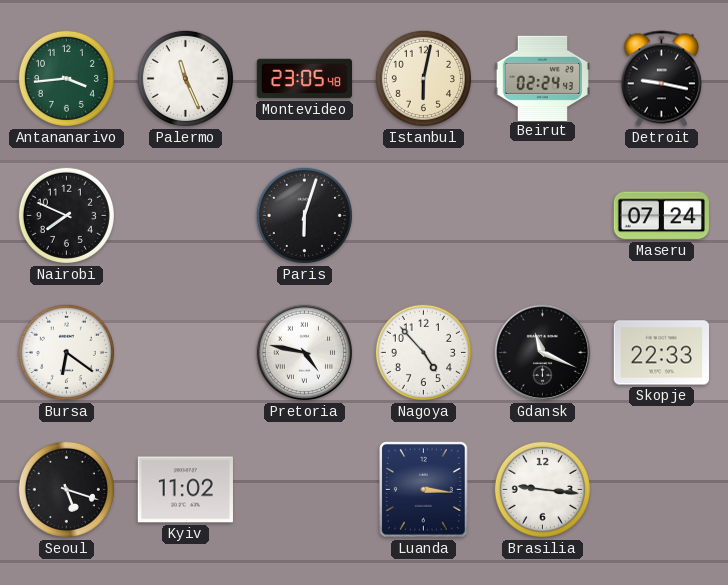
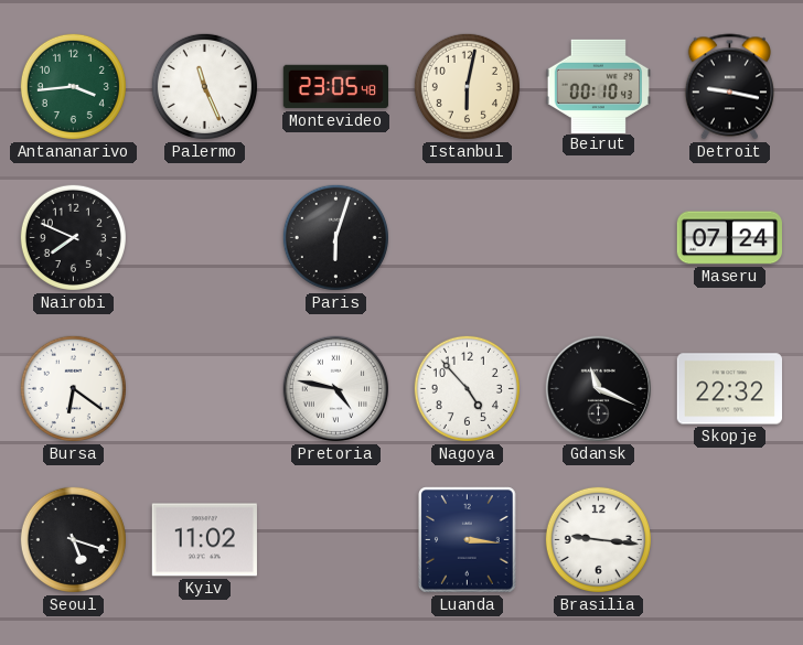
Beirut: 02:24 -> 00:10 (598, 86)
Skopje: 22:33 -> 22:32 (729, 389)
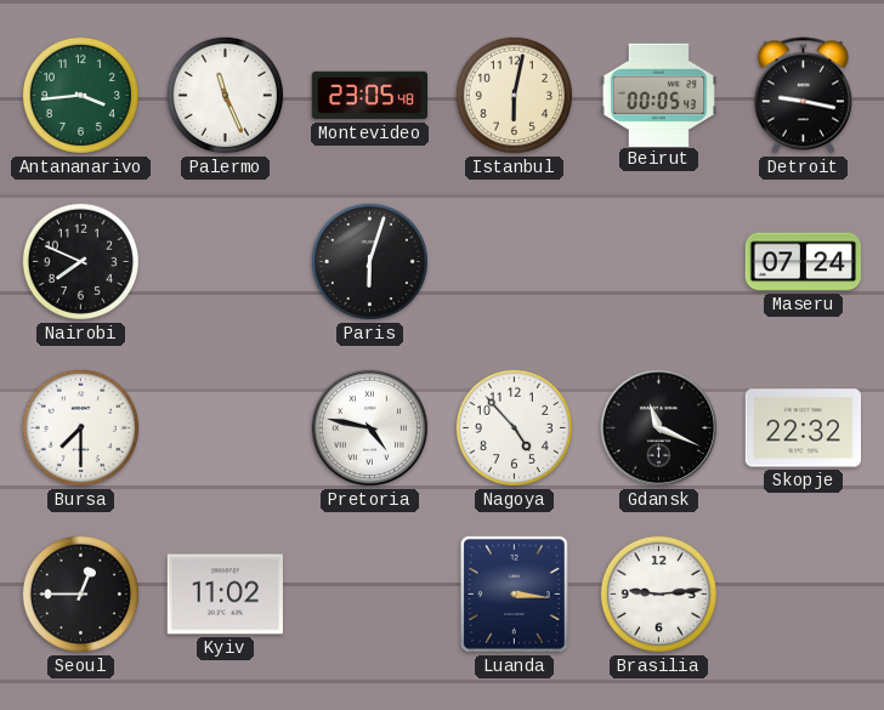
Beirut: 00:10 -> 00:05 (658, 95)
Bursa: 6:21 -> 7:30 (80, 427)
Seoul: 5:18 -> 12:45 (80, 593)
Brasilia: 9:16 -> 9:14 (658, 593)
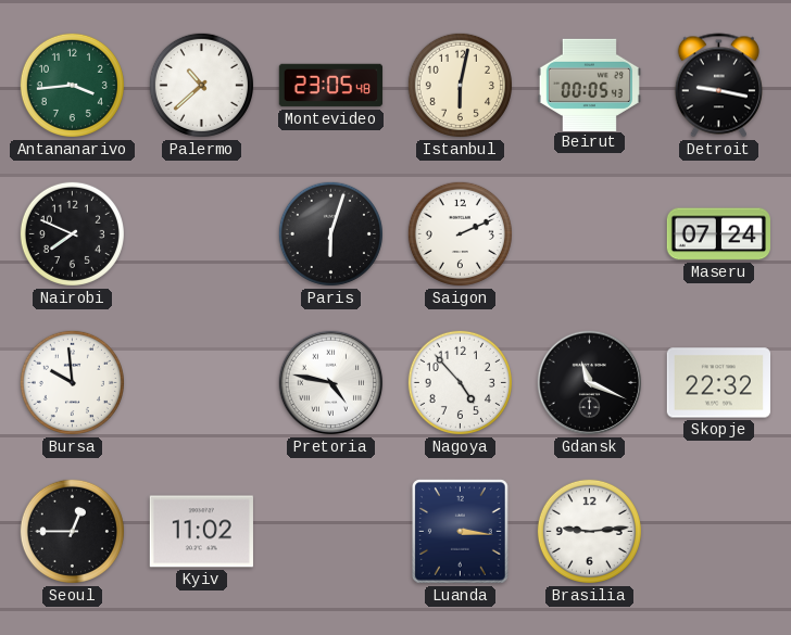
Palermo: 11:26 -> 10:38 (201, 85)
Saigon: none -> 2:11 (460, 233)
Bursa: 7:30 -> 9:59 (72, 382)
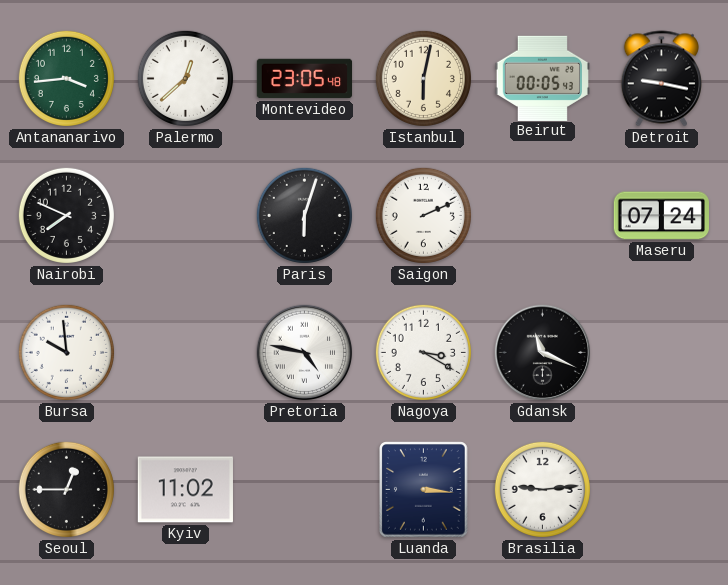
Palermo: 10:38 -> 12:38 (185, 78)
Nagoya: 4:53 -> 3:20 (423, 352)
Skopje: 22:32 -> none (718, 383)
